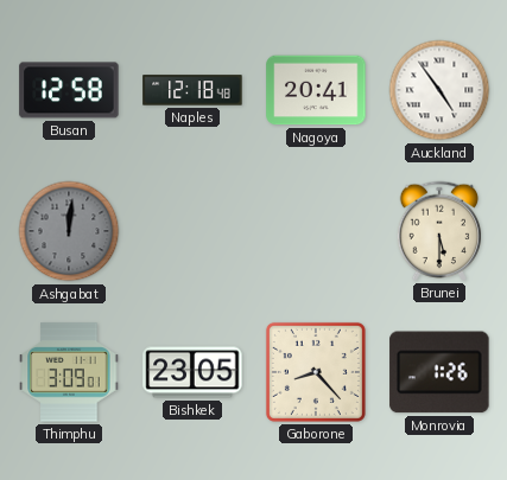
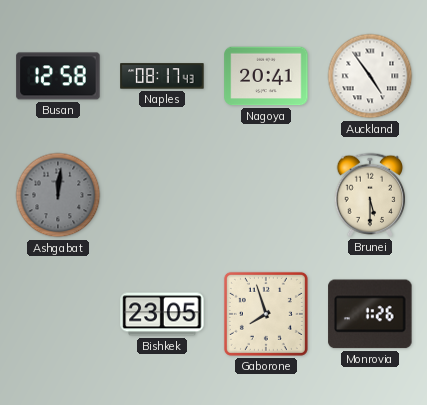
Naples: 12:18 -> 08:17 (162, 76)
Thimphu: 3:09 -> none (69, 372)
Gaborone: 8:23 -> 7:57 (266, 314)
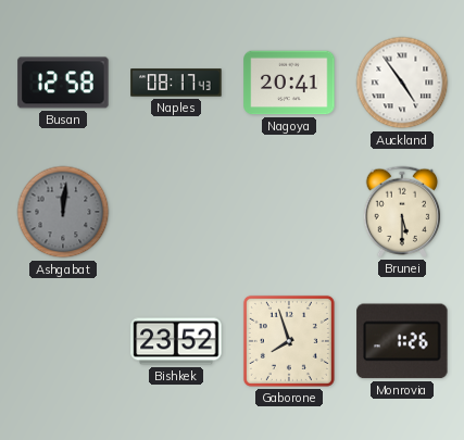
Bishkek: 23:05 -> 23:52 (176, 341)
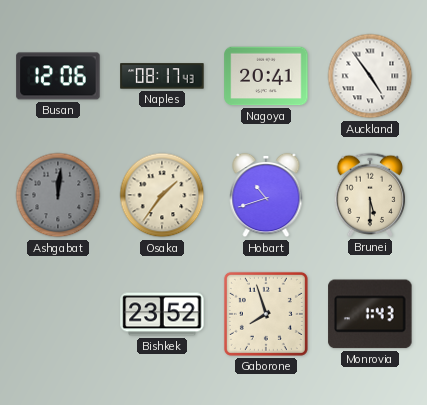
Busan: 12:58 -> 12:06 (58, 76)
Osaka: none -> 1:36 (162, 195)
Hobart: none -> 10:42 (266, 195)
Monrovia: 1:26 -> 1:43 (370, 314)
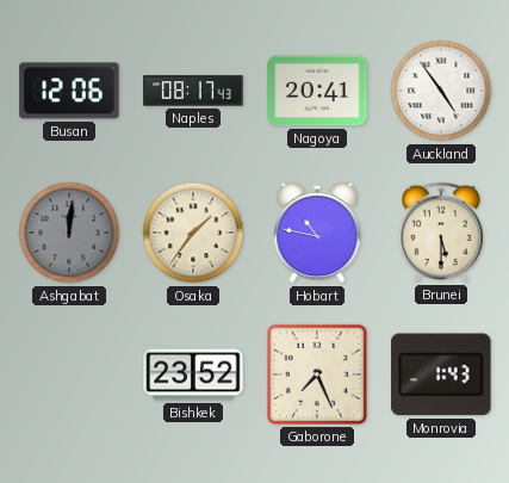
Hobart: 10:42 -> 10:47 (317, 233)
Gaborone: 7:57 -> 7:26 (317, 374)
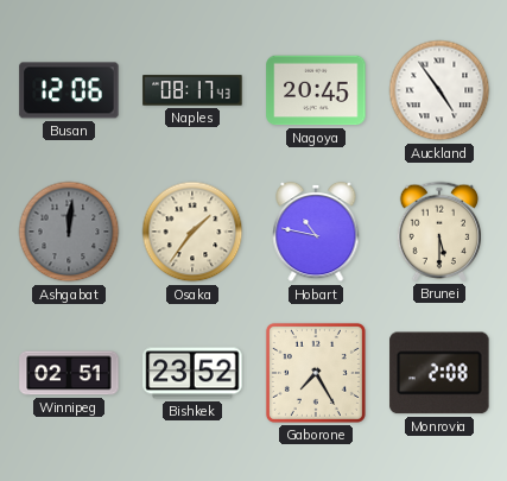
Nagoya: 20:41 -> 20:45 (316, 90)
Winnipeg: none -> 02:51 (69, 373)
Gaborone: 7:26 -> 7:25 (316, 373)
Monrovia: 1:43 -> 2:08 (439, 373)
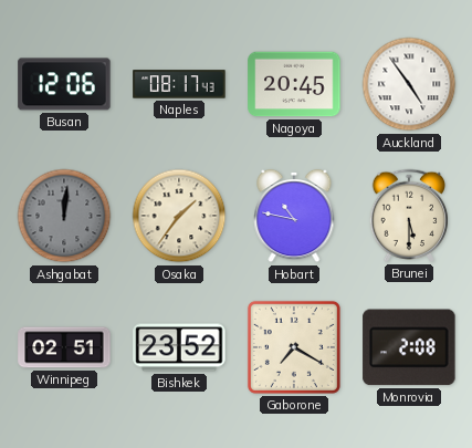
Gaborone: 7:25 -> 7:20 (294, 347)
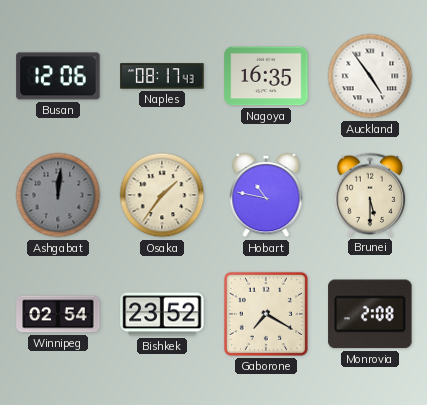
Nagoya: 20:45 -> 16:35 (266, 76)
Winnipeg: 02:51 -> 02:54 (58, 314)
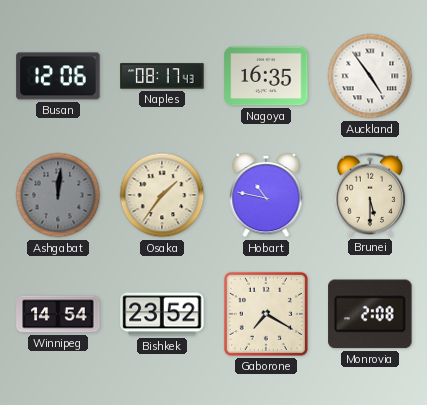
Winnipeg: 02:54 -> 14:54 (58, 314)
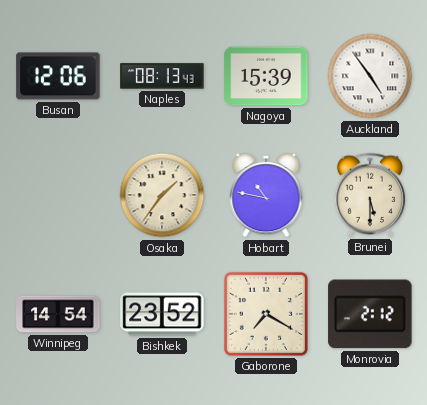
Naples: 08:17 -> 08:13 (162, 76)
Nagoya: 16:35 -> 15:39 (266, 76)
Ashgabat: 12:01 -> none (58, 195)
Monrovia: 2:08 -> 2:12 (370, 314)
